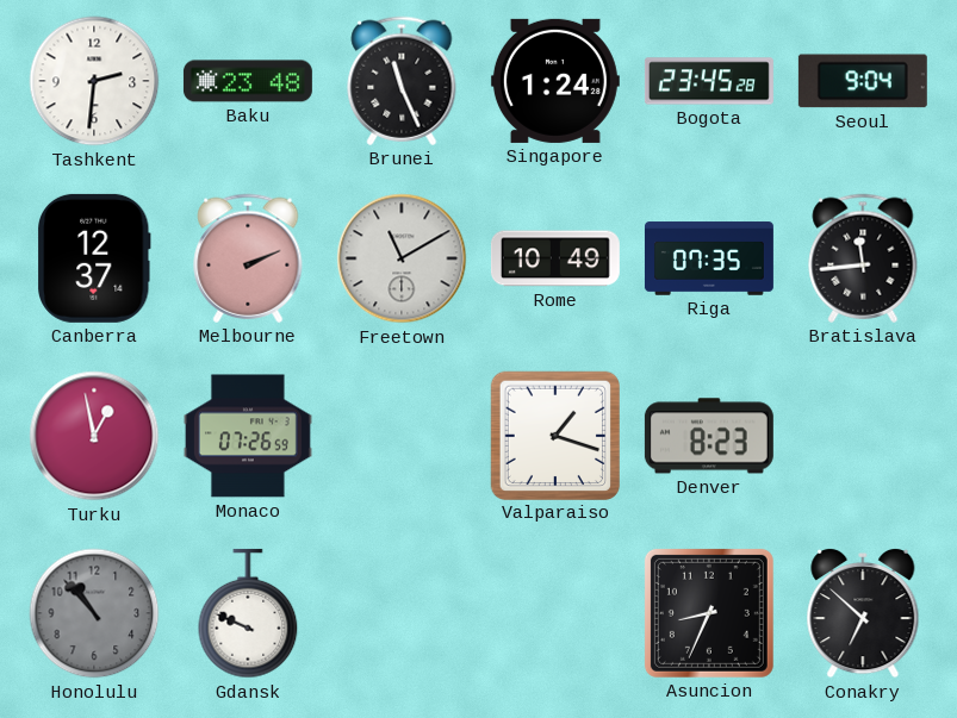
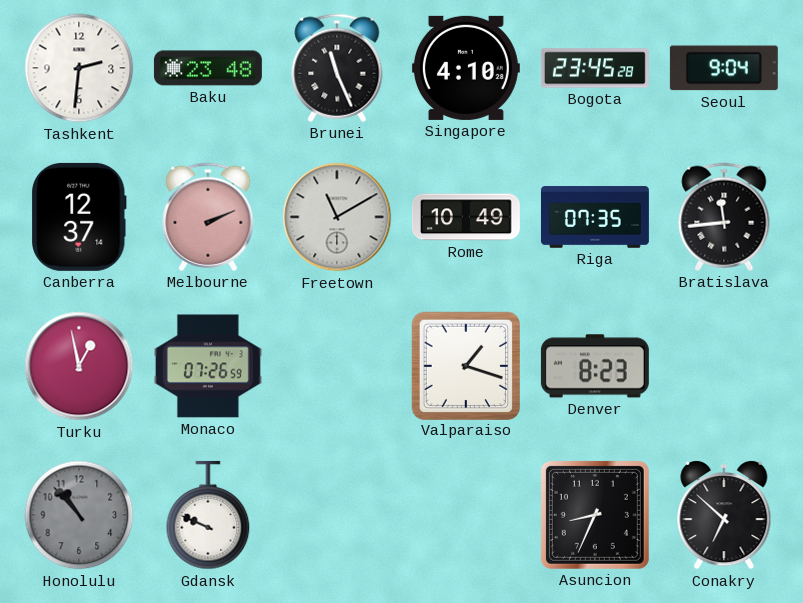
Singapore: 1:24 -> 4:10 (466, 68)
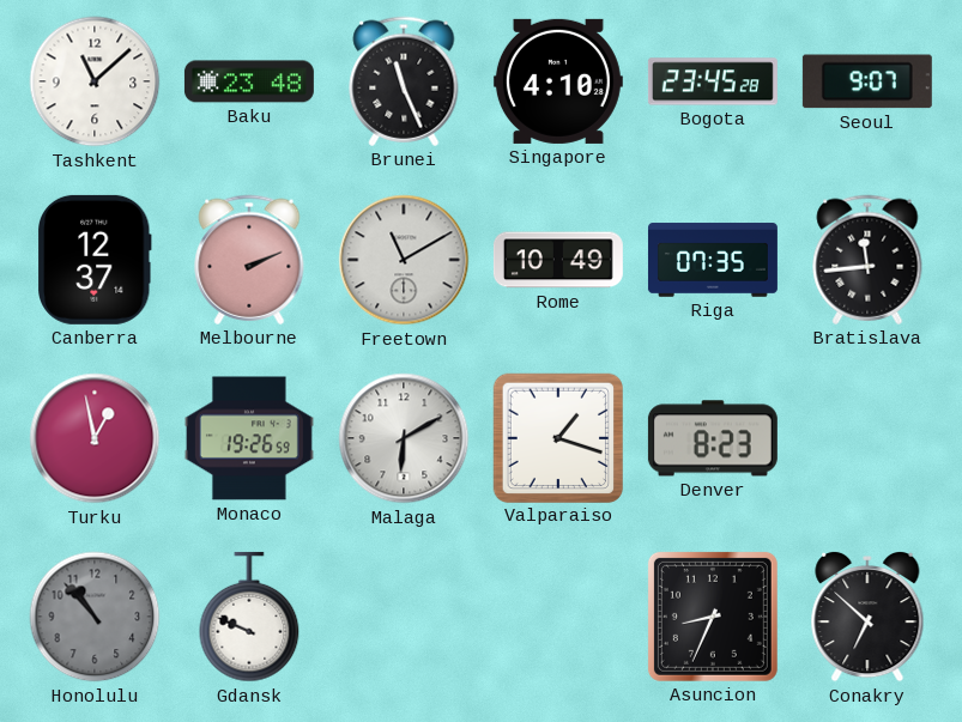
Tashkent: 2:31 -> 11:08 (95, 81)
Seoul: 9:04 -> 9:07 (867, 81)
Monaco: 07:26 -> 19:26 (249, 438)
Malaga: none -> 6:10 (404, 438)
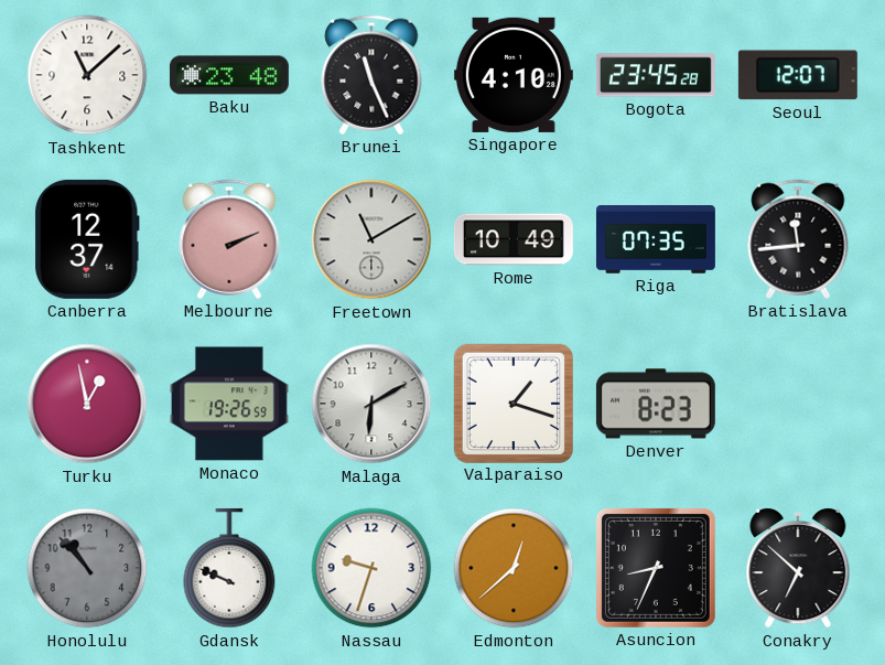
Seoul: 9:07 -> 12:07 (798, 75)
Nassau: none -> 9:33 (371, 568)
Edmonton: none -> 12:38 (514, 568)
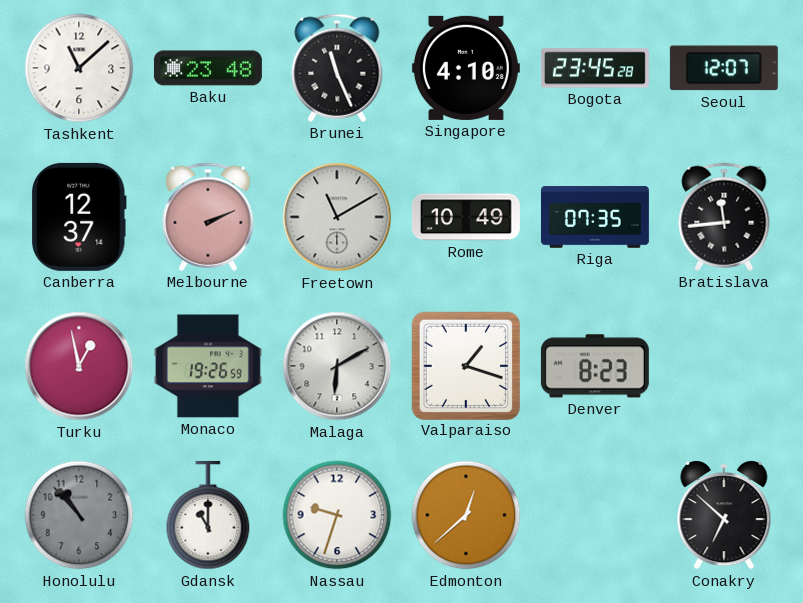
Gdansk: 9:49 -> 11:00 (208, 515)
Asuncion: 8:34 -> none (656, 568)
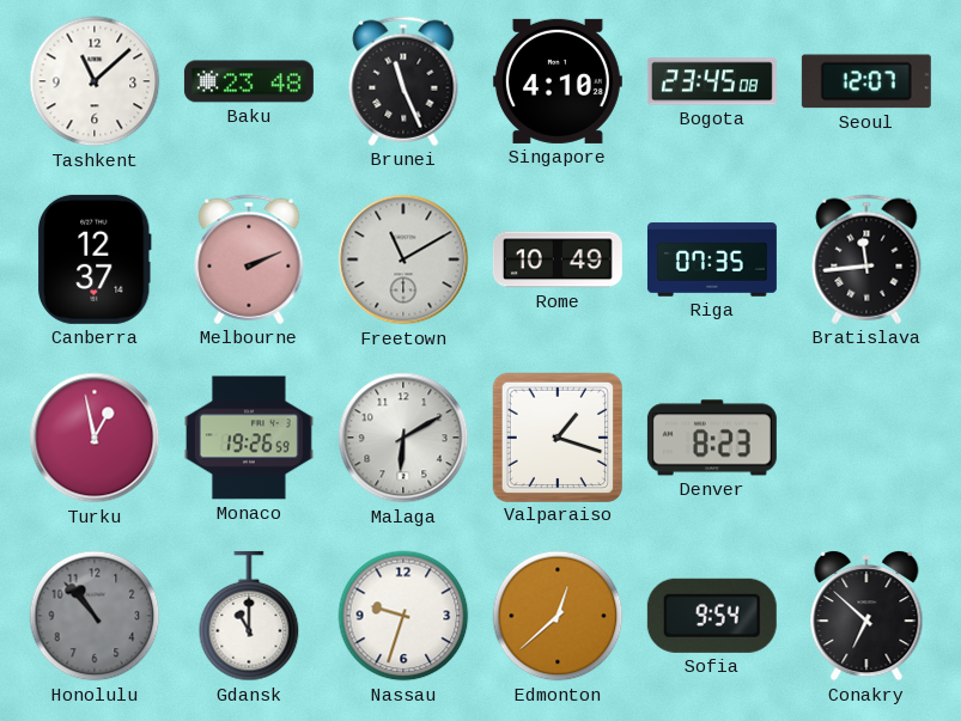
Bogota: 23:45:28 -> 23:45:08 (712, 81)
Sofia: none -> 9:54 (712, 616)
